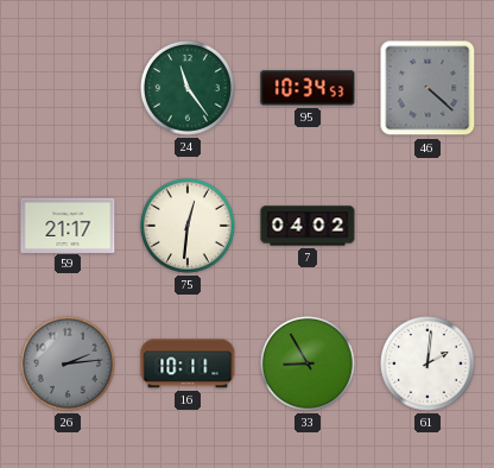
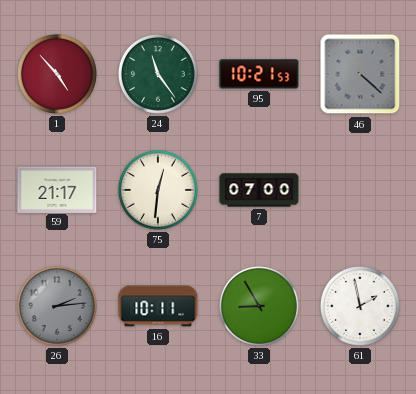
1: none -> 4:53 (57, 74)
95: 10:34 -> 10:21 (259, 74)
7: 04:02 -> 07:00 (259, 190)
61: 2:01 -> 1:58 (360, 306)
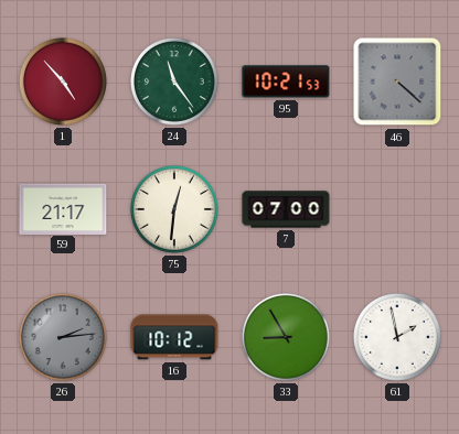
16: 10:11 -> 10:12 (174, 337)
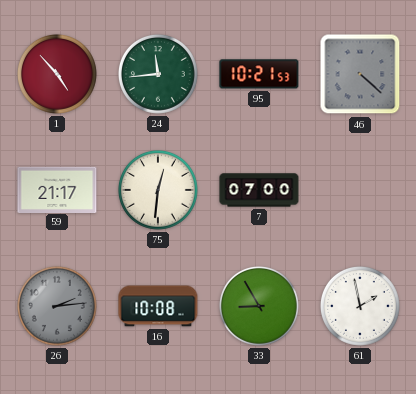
24: 11:24 -> 11:44 (158, 74)
16: 10:12 -> 10:08 (158, 306)
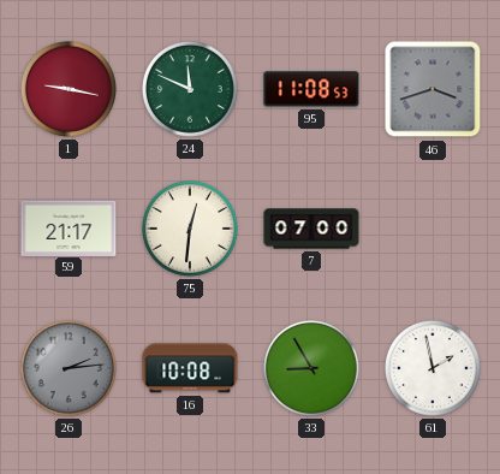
1: 4:53 -> 9:17 (69, 89)
24: 11:44 -> 11:49 (190, 89)
95: 10:21 -> 11:08 (311, 89)
46: 4:22 -> 3:42 (433, 89)
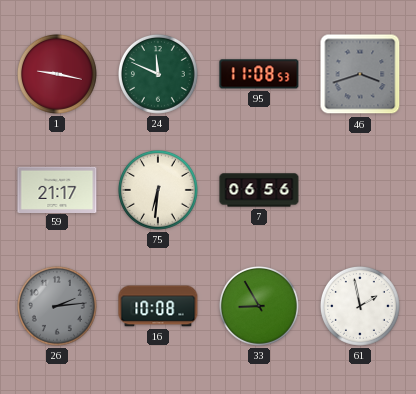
75: 12:31 -> 6:31 (158, 190)
7: 07:00 -> 06:56 (259, 190)
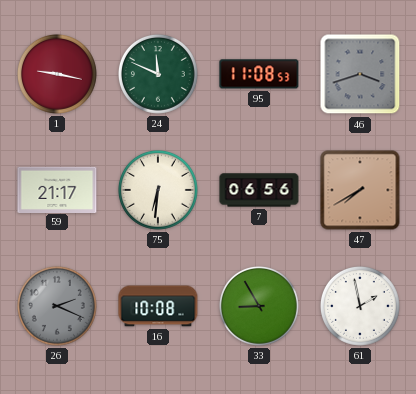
47: none -> 7:40 (360, 190)
26: 2:14 -> 2:19 (57, 306)
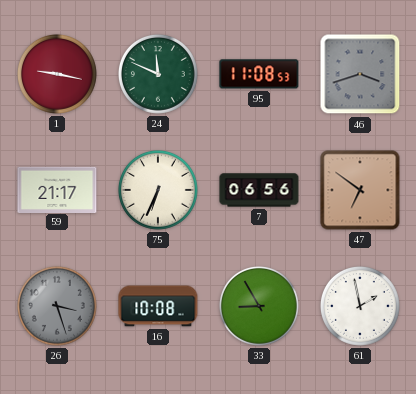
75: 6:31 -> 6:34 (158, 190)
47: 7:40 -> 6:51 (360, 190)
26: 2:19 -> 3:27 (57, 306)
